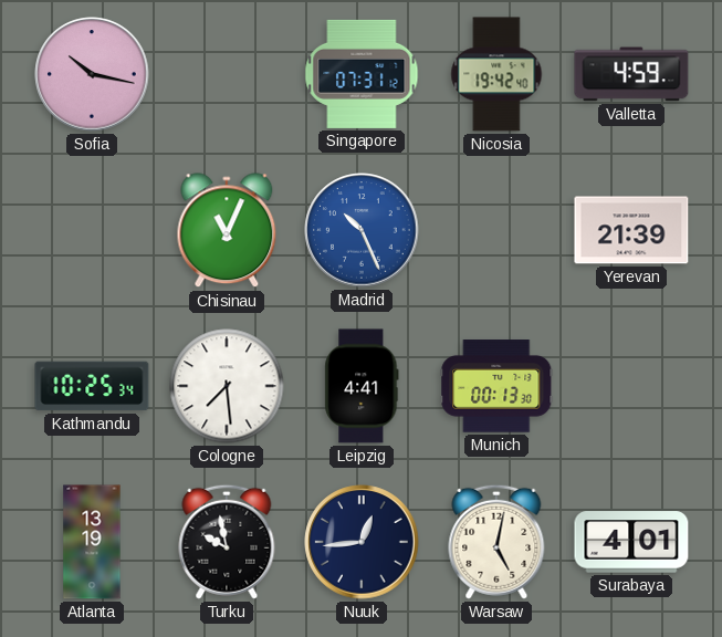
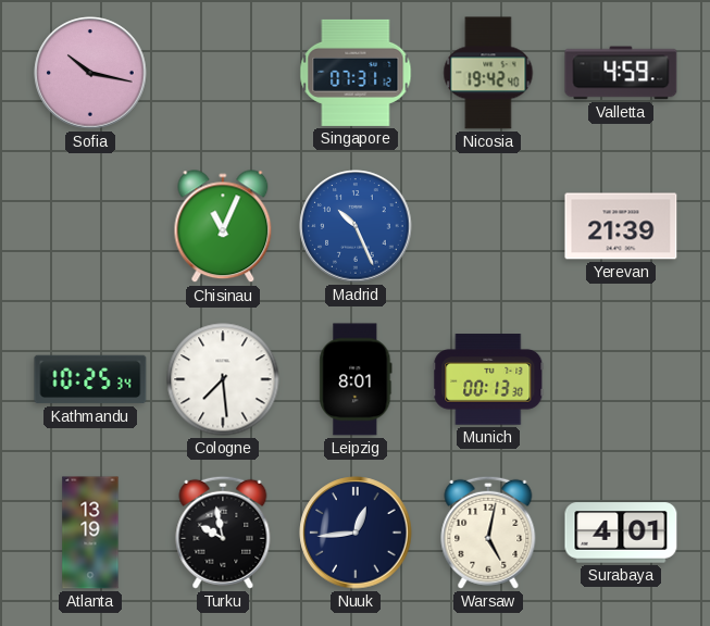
Leipzig: 4:41 -> 8:01 (356, 379)
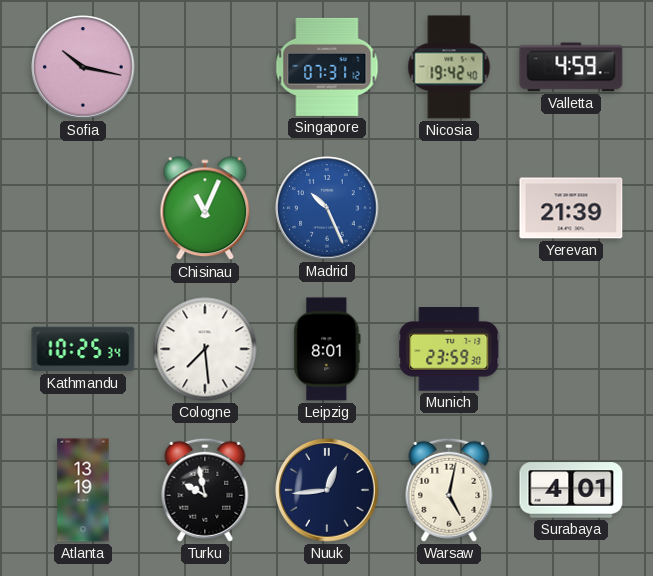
Munich: 00:13 -> 23:59 (449, 349)
